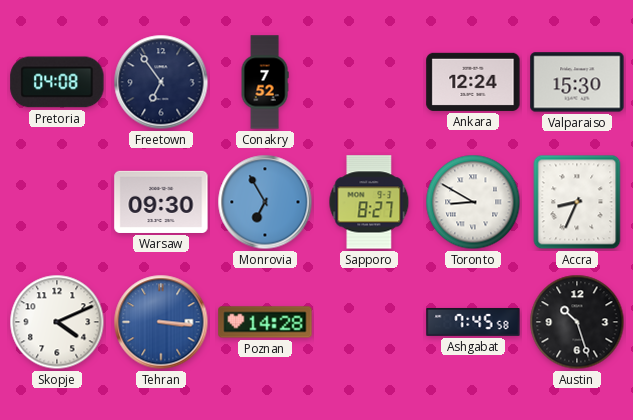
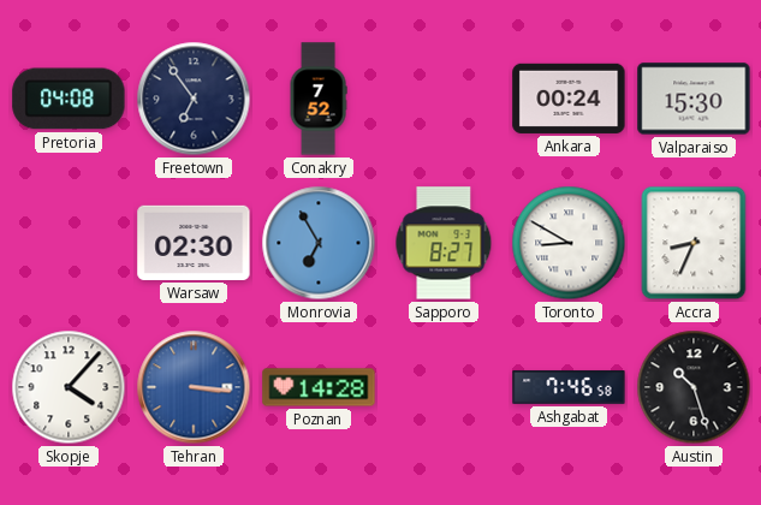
Ankara: 12:24 -> 00:24 (569, 99)
Warsaw: 09:30 -> 02:30 (194, 243)
Skopje: 4:11 -> 4:07 (69, 387)
Ashgabat: 7:45 -> 7:46 (569, 387)
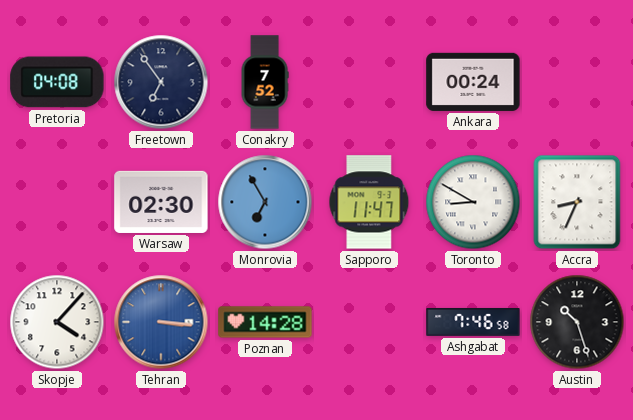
Valparaiso: 15:30 -> none (694, 99)
Sapporo: 8:27 -> 11:47 (369, 202)
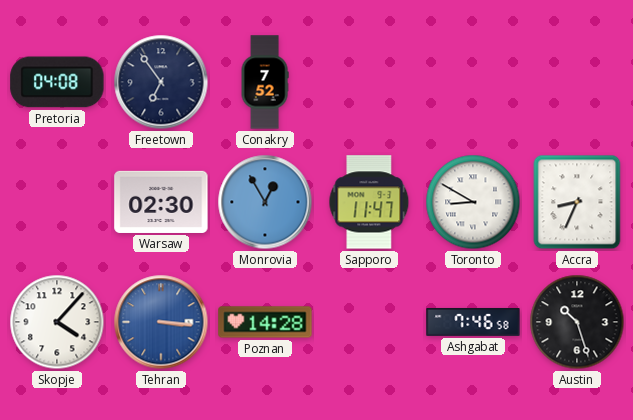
Ankara: 00:24 -> none (473, 82)
Monrovia: 6:55 -> 12:55 (265, 202)
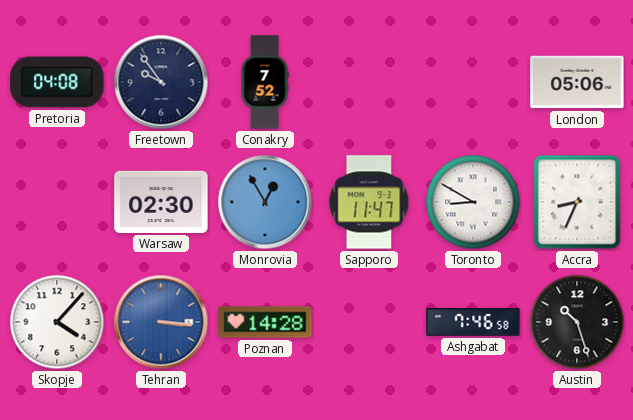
Freetown: 6:54 -> 9:54 (161, 82)
London: none -> 05:06 (577, 82)
